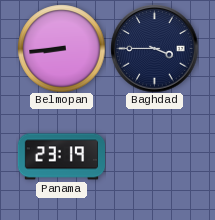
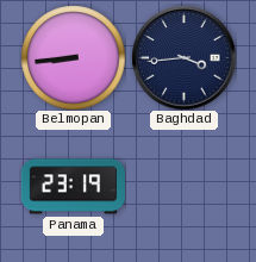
Baghdad: 3:45 -> 3:44 (183, 57)
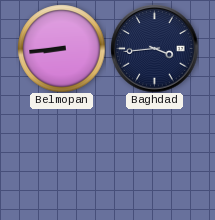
Panama: 23:19 -> none (73, 187)
